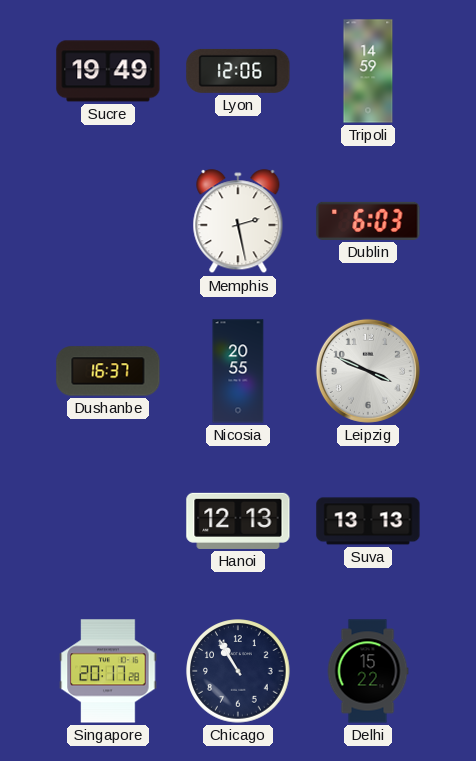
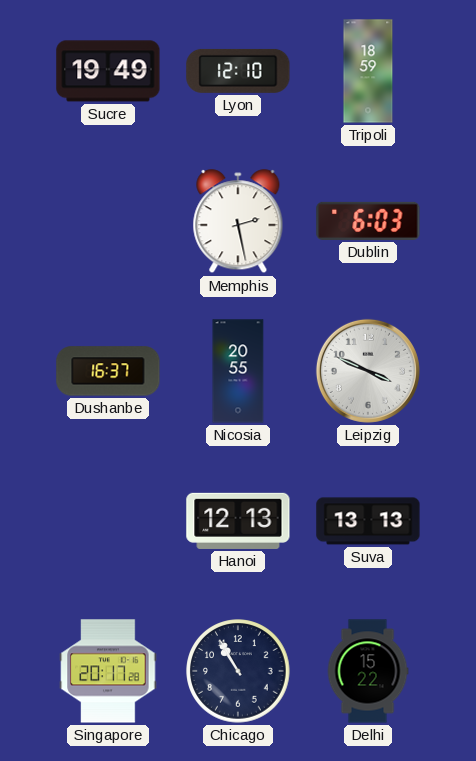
Lyon: 12:06 -> 12:10 (238, 71)
Tripoli: 14:59 -> 18:59 (368, 71)
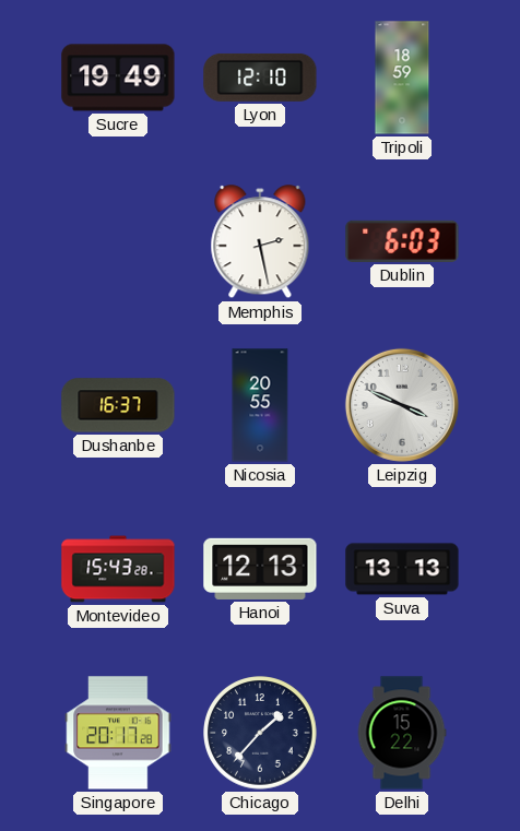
Montevideo: none -> 15:43 (118, 569)
Chicago: 10:55 -> 1:37 (260, 733)
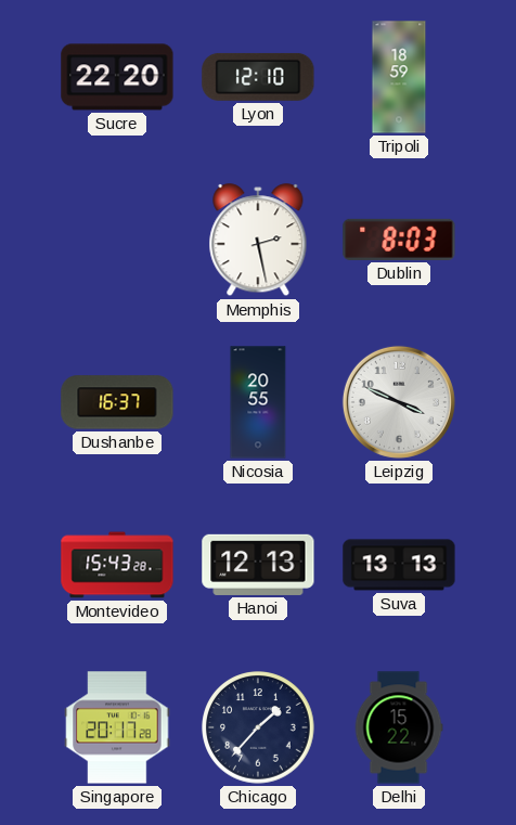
Sucre: 19:49 -> 22:20 (117, 77)
Dublin: 6:03 -> 8:03 (399, 240)
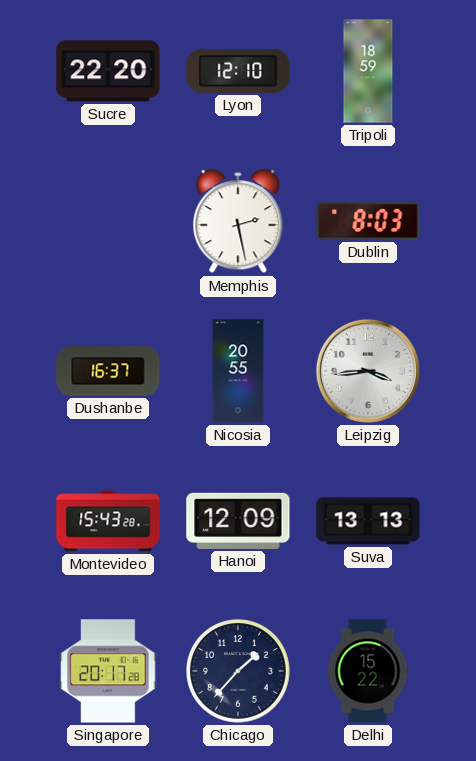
Leipzig: 3:49 -> 3:44 (368, 371)
Hanoi: 12:13 -> 12:09 (238, 521)
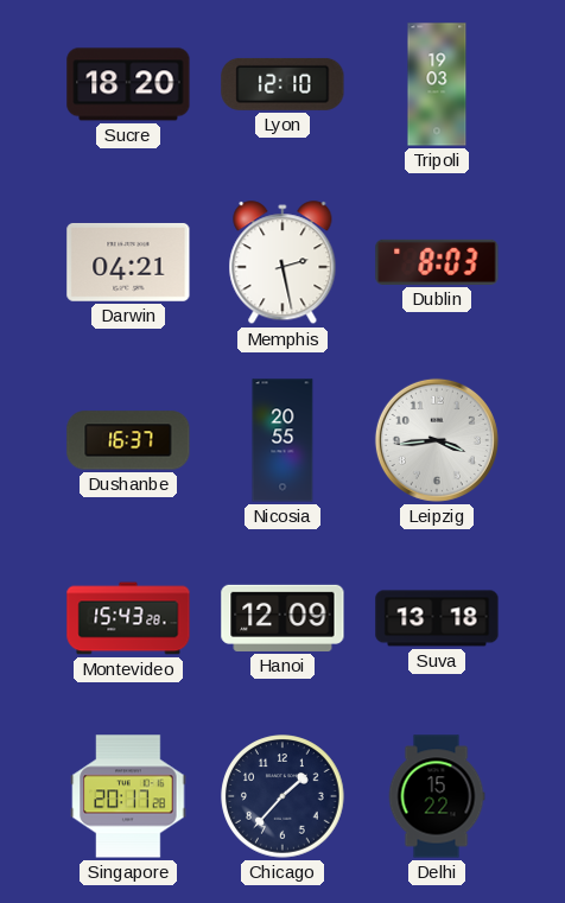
Sucre: 22:20 -> 18:20 (128, 84)
Tripoli: 18:59 -> 19:03 (437, 84)
Darwin: none -> 04:21 (128, 262)
Suva: 13:13 -> 13:18 (437, 618)
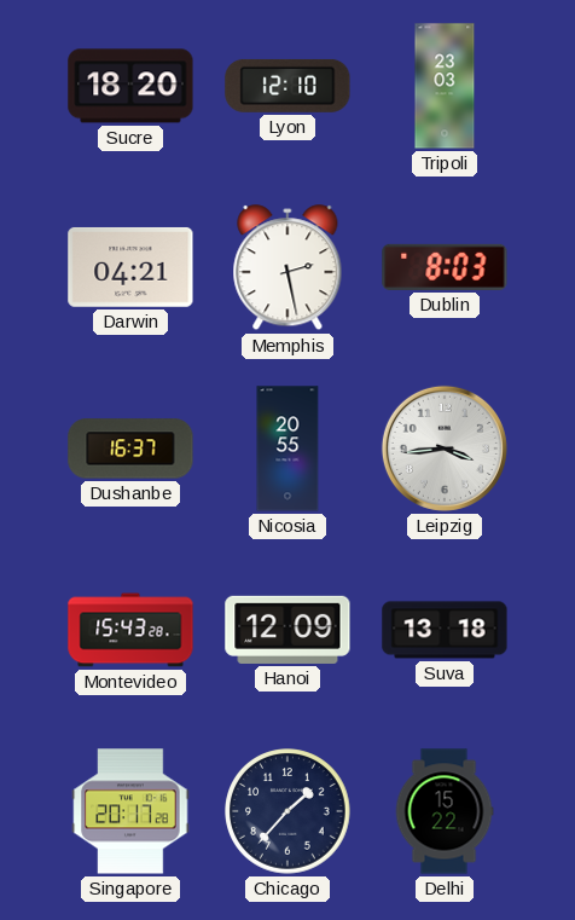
Tripoli: 19:03 -> 23:03 (445, 86)
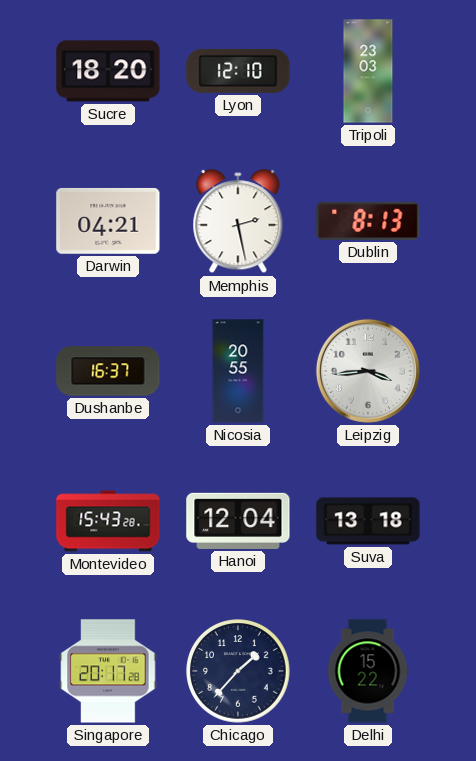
Dublin: 8:03 -> 8:13 (368, 221)
Hanoi: 12:09 -> 12:04 (238, 521)
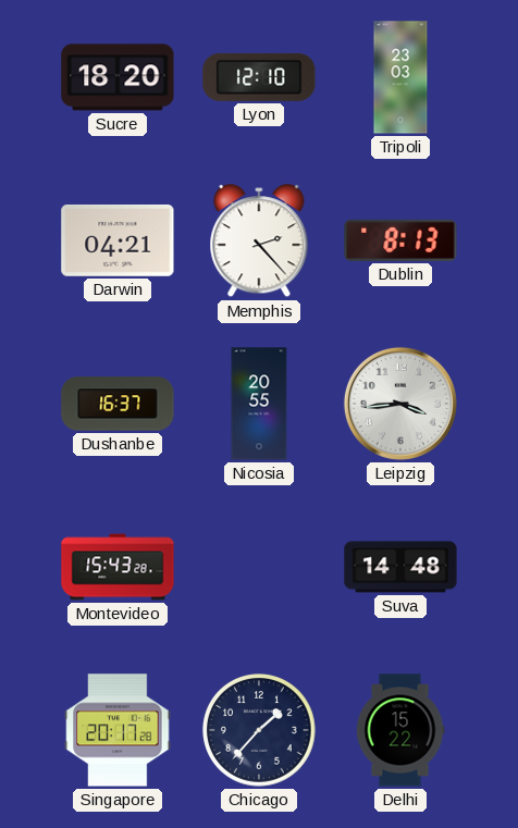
Memphis: 2:28 -> 2:23 (259, 242)
Hanoi: 12:04 -> none (238, 521)
Suva: 13:18 -> 14:48 (400, 567)
